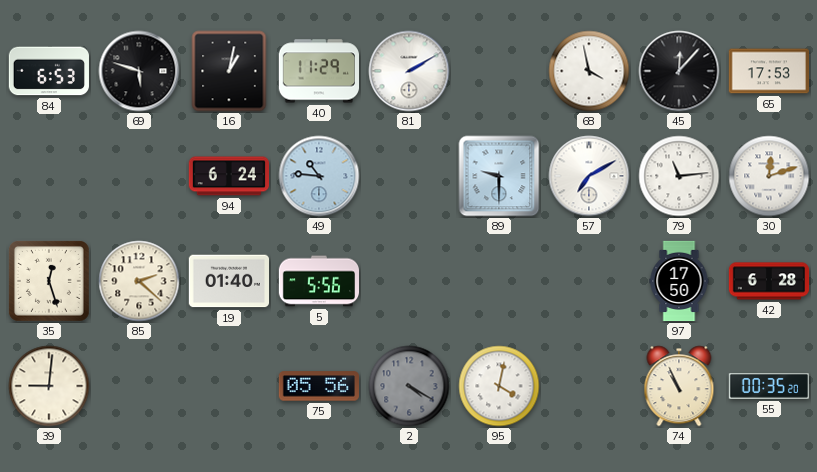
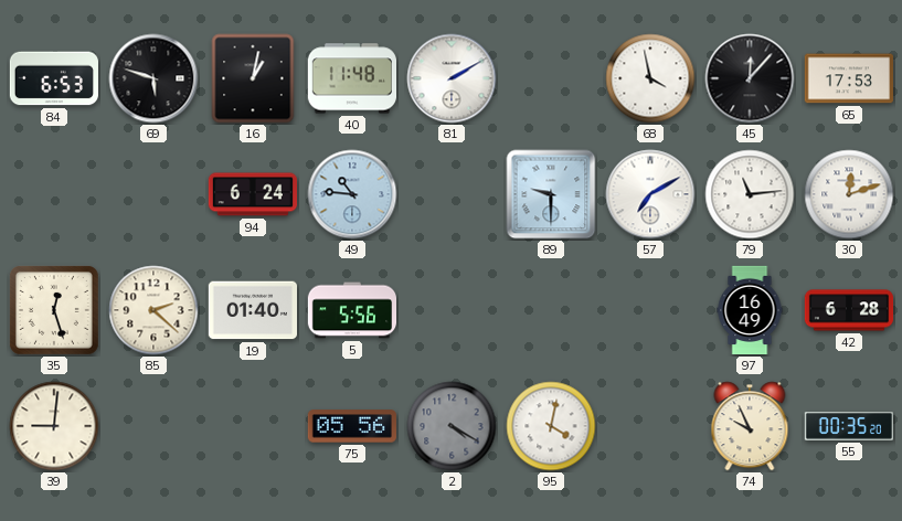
40: 11:29 -> 11:48 (351, 78)
97: 17:50 -> 16:49 (750, 310)
74: 10:56 -> 9:56 (750, 426)
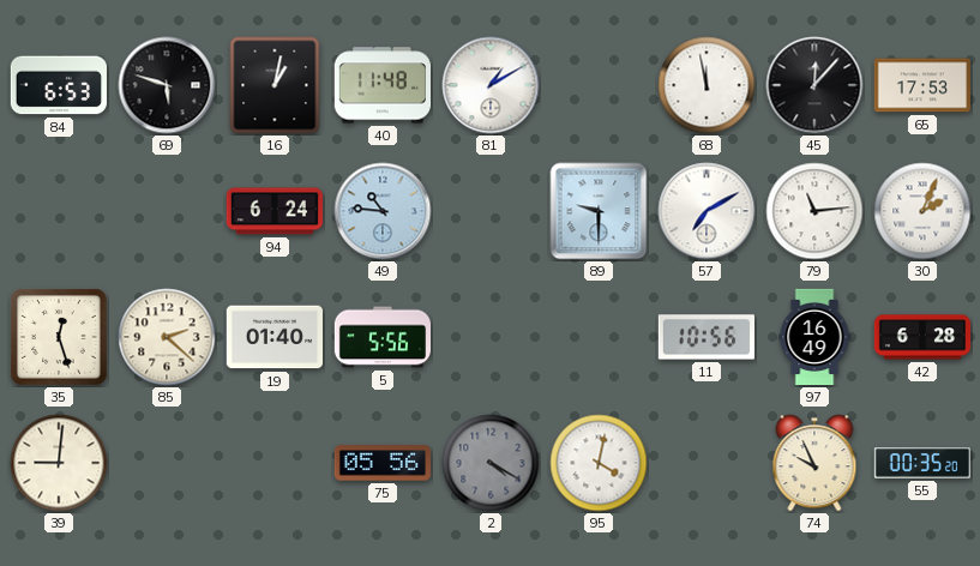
81: 2:10 -> 1:10 (491, 85)
68: 3:58 -> 11:58 (707, 85)
30: 12:12 -> 2:04 (922, 211)
11: none -> 10:56 (705, 337)
